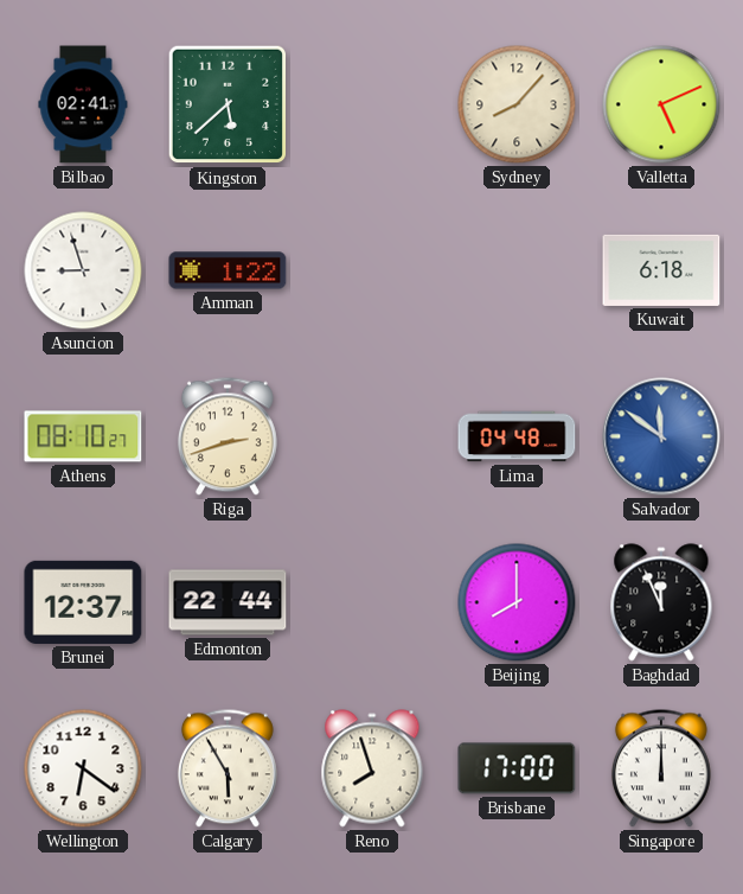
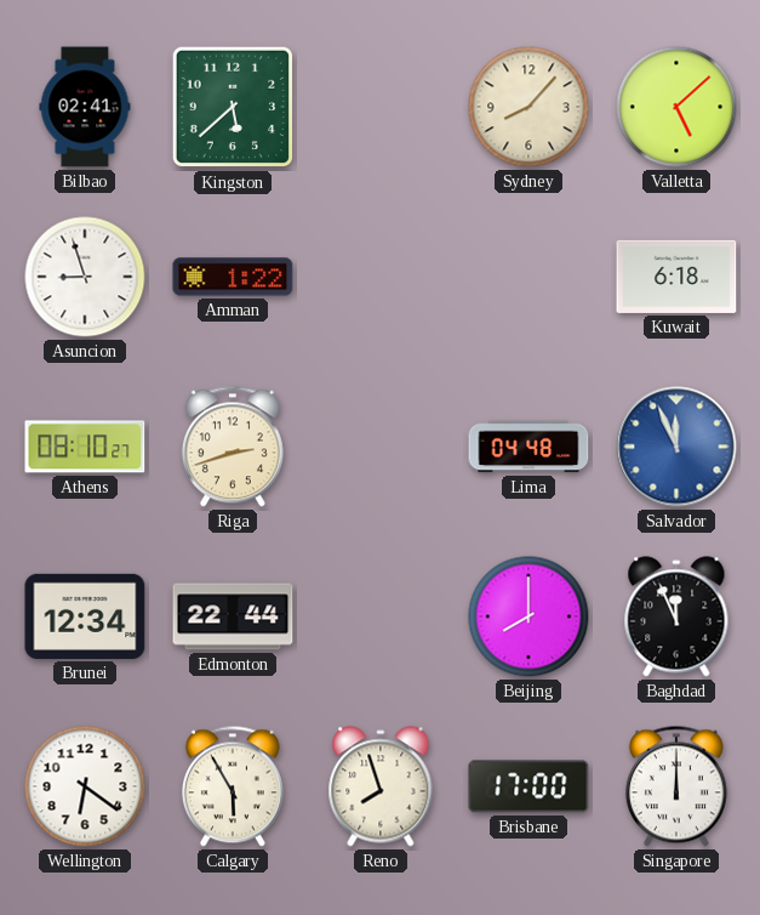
Valletta: 5:11 -> 5:08 (676, 107)
Salvador: 11:51 -> 11:56 (676, 447)
Brunei: 12:37 -> 12:34 (85, 616)
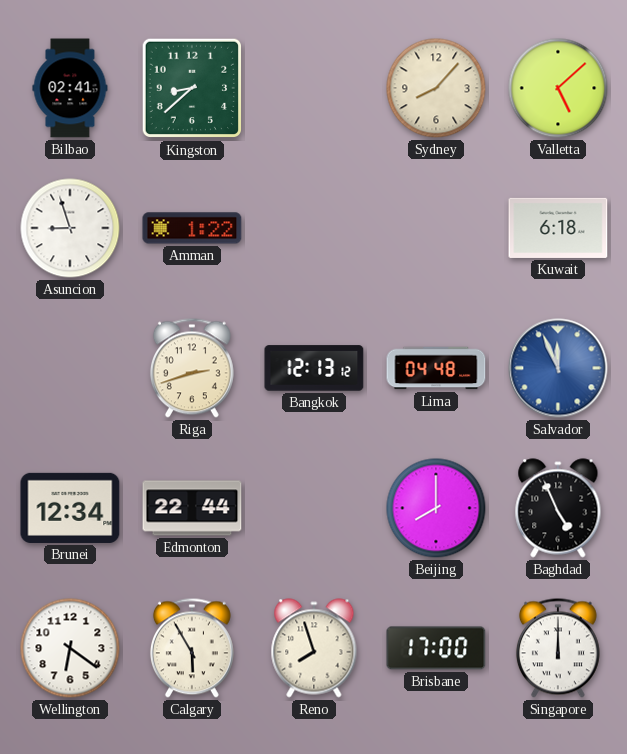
Kingston: 5:38 -> 8:38 (192, 88)
Athens: 08:10 -> none (85, 447)
Bangkok: none -> 12:13 (314, 368)
Baghdad: 11:56 -> 4:56 (558, 508)
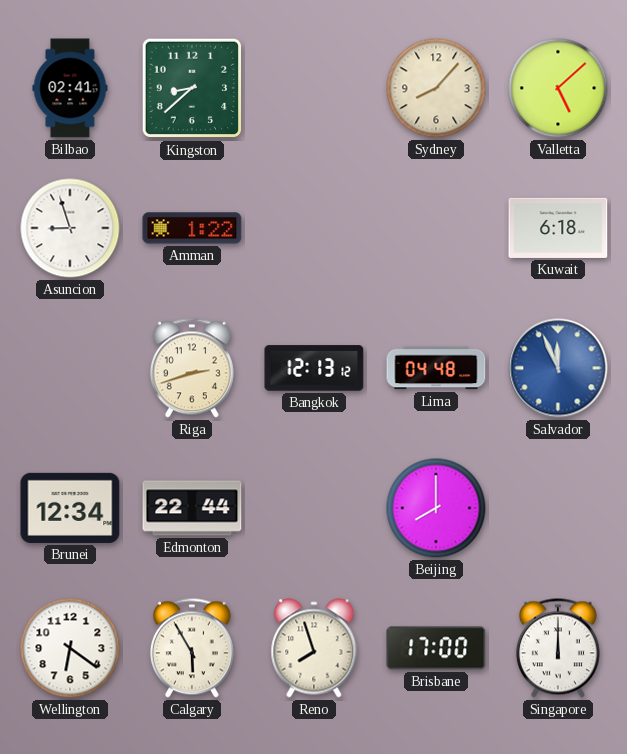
Baghdad: 4:56 -> none (558, 508)
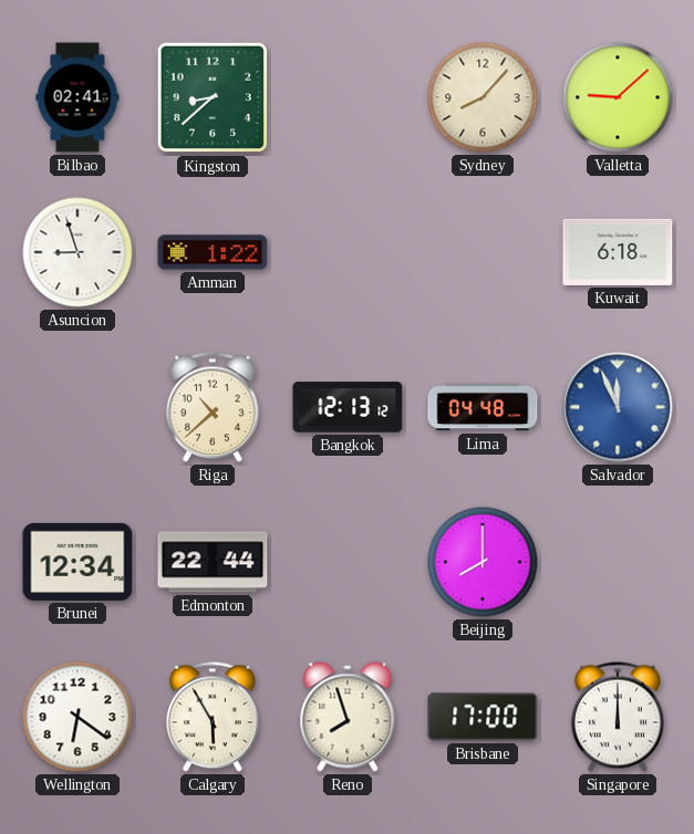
Valletta: 5:08 -> 9:08 (618, 97)
Riga: 2:42 -> 10:38 (213, 407)
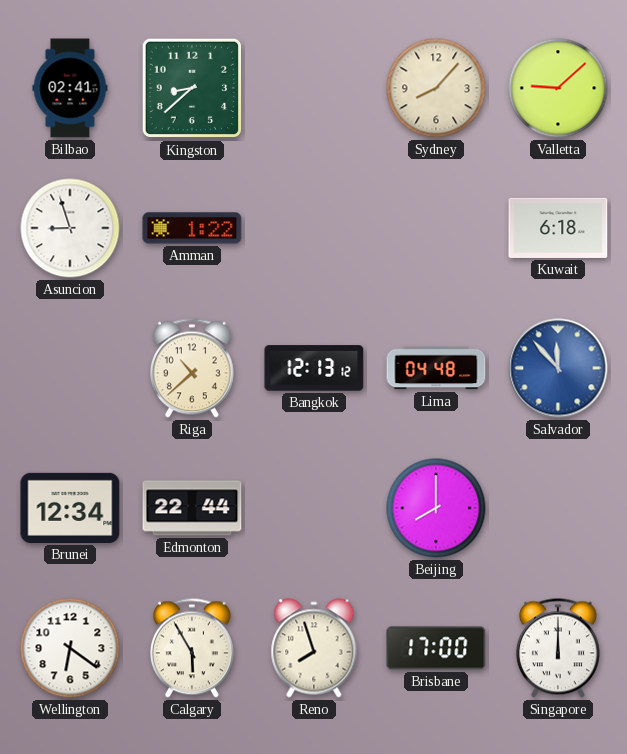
Salvador: 11:56 -> 11:53 (558, 368)
